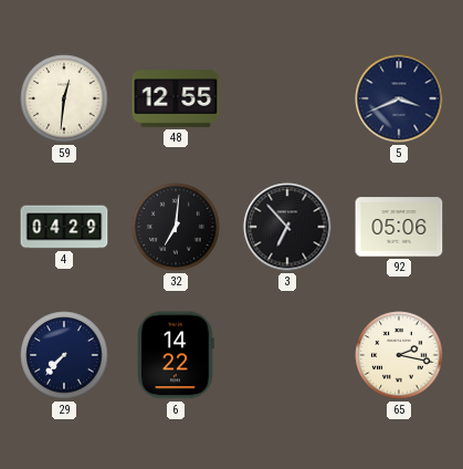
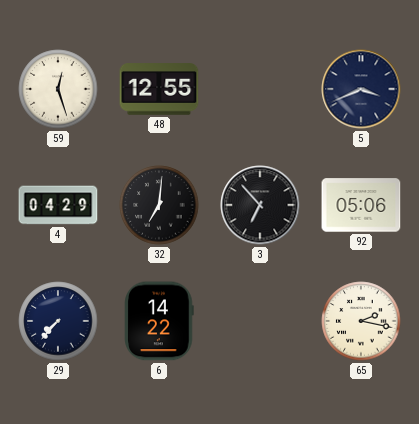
59: 12:31 -> 12:27 (58, 89)
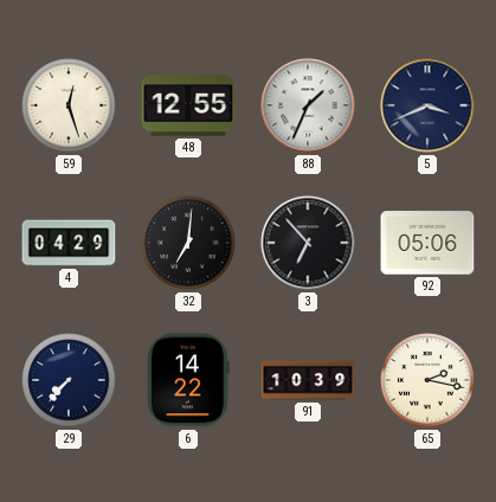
88: none -> 1:34 (308, 105)
91: none -> 10:39 (308, 380)
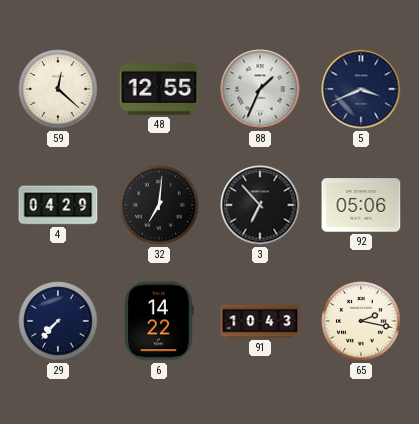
59: 12:27 -> 12:22 (58, 89)
91: 10:39 -> 10:43 (260, 321)
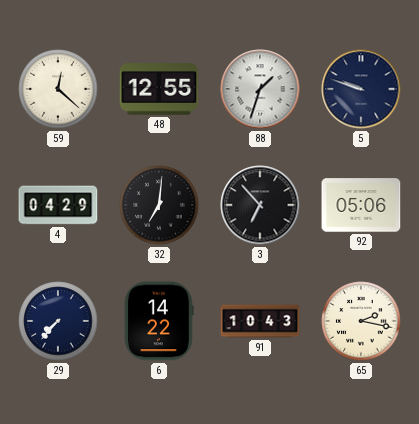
88: 1:34 -> 1:33 (260, 89)
5: 3:41 -> 9:48 (361, 89)
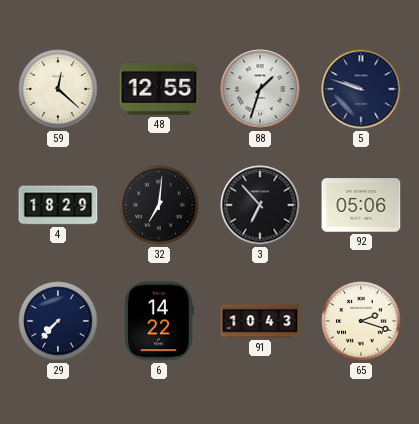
4: 04:29 -> 18:29 (58, 205)
65: 2:17 -> 2:18 (361, 321)
